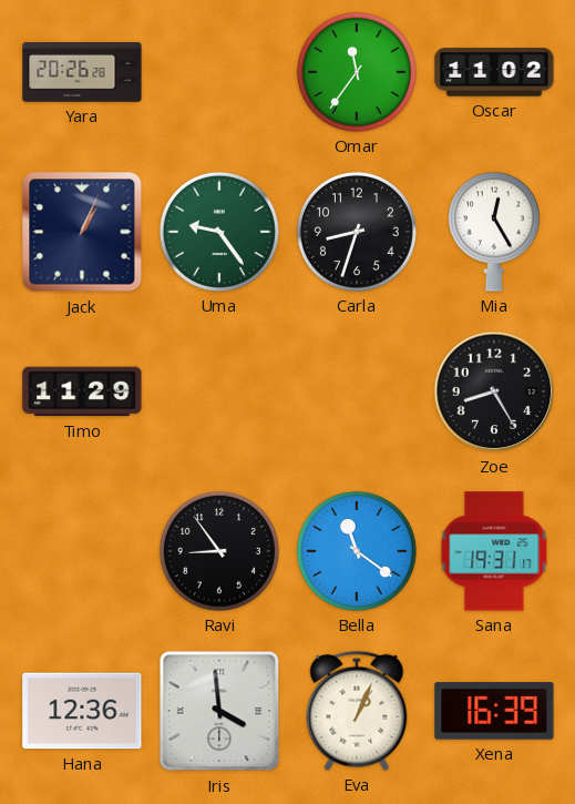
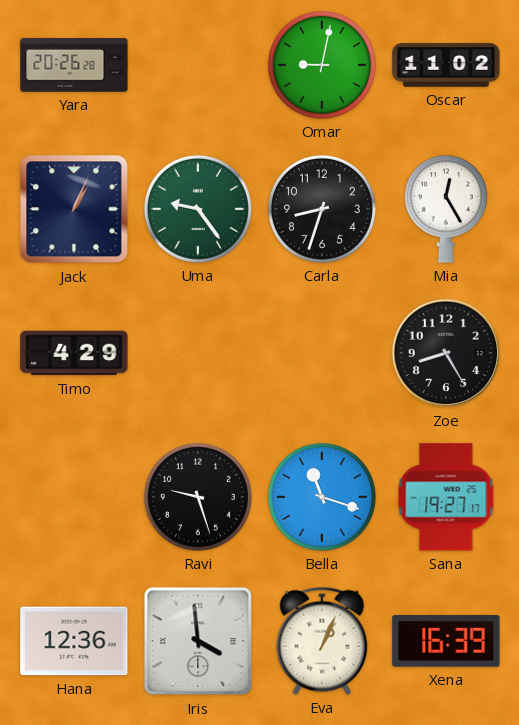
Omar: 11:36 -> 9:02 (322, 65)
Timo: 11:29 -> 4:29 (74, 353)
Ravi: 8:54 -> 9:27 (198, 497)
Bella: 11:21 -> 11:18 (322, 497)
Sana: 19:31 -> 19:27 (446, 497)
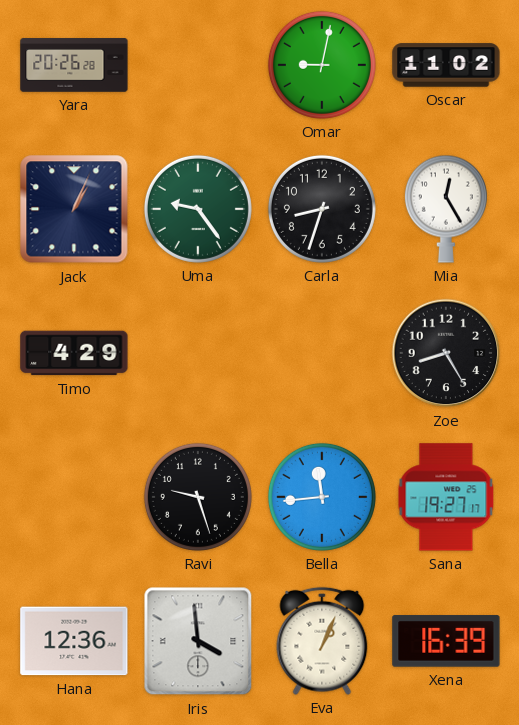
Bella: 11:18 -> 11:44 (322, 497)
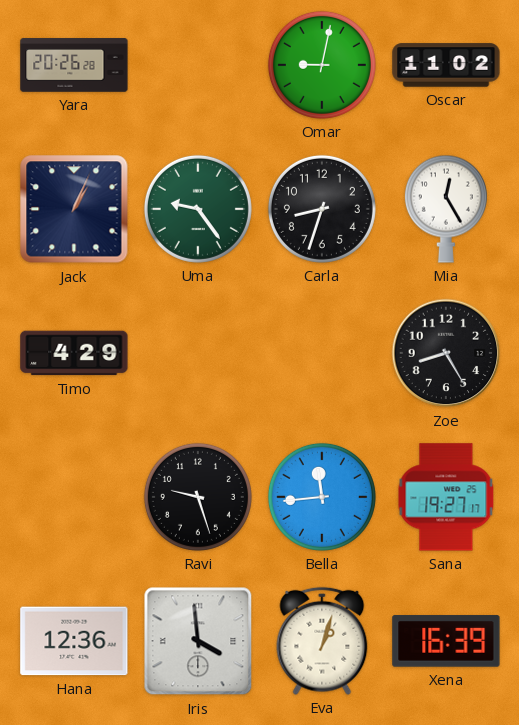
Eva: 1:04 -> 1:03 (322, 641)
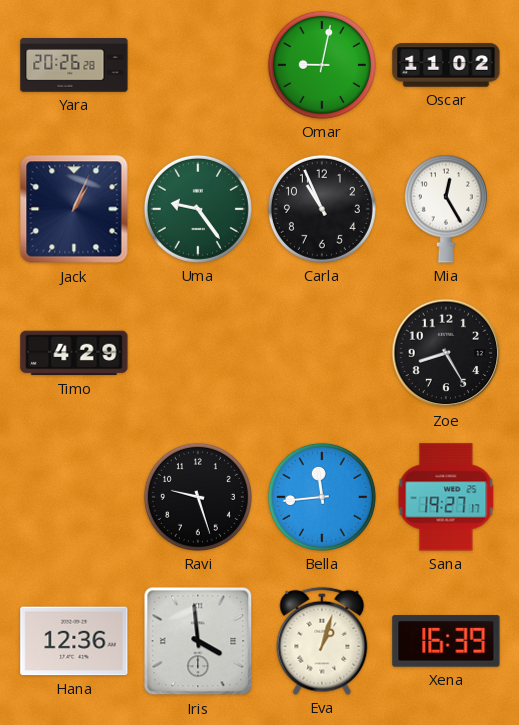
Carla: 8:33 -> 10:56 (322, 209)
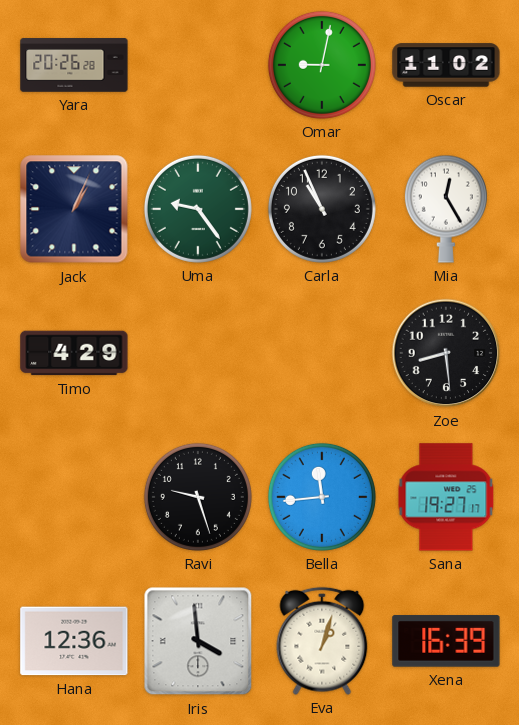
Zoe: 8:25 -> 8:29 (446, 353)
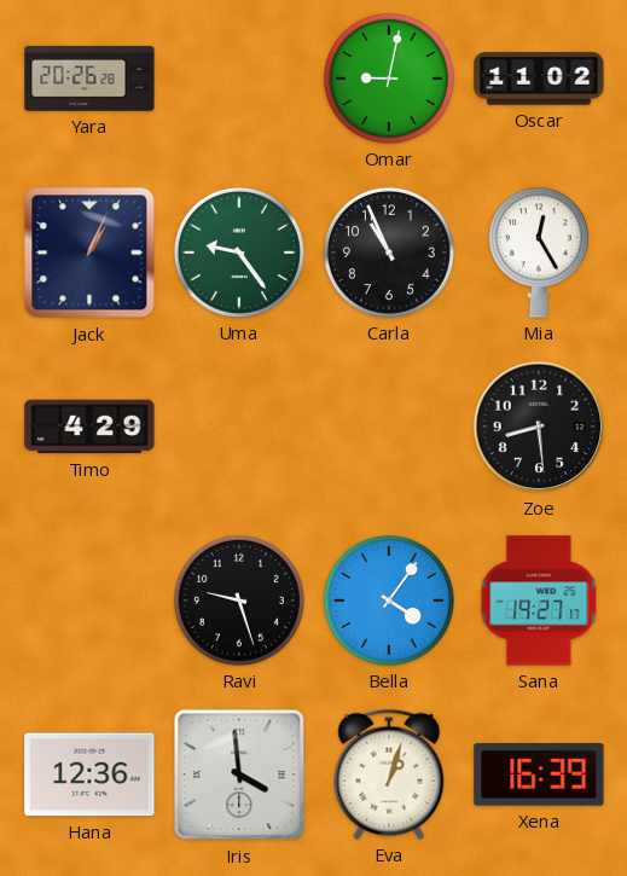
Bella: 11:44 -> 4:06 (389, 601)
